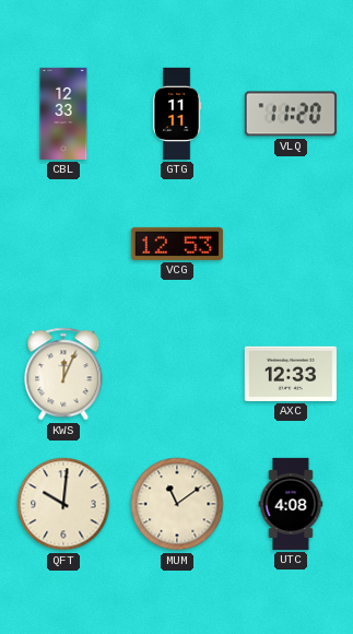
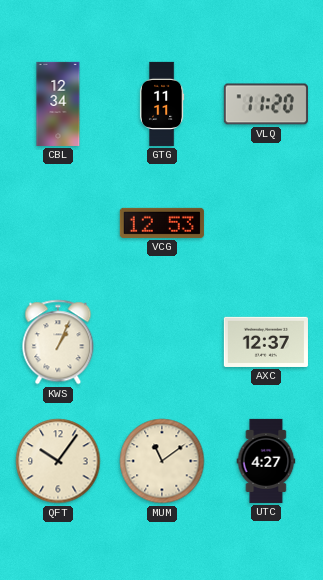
CBL: 12:33 -> 12:34 (58, 104)
KWS: 12:04 -> 1:04 (58, 342)
AXC: 12:33 -> 12:37 (266, 342)
QFT: 10:01 -> 10:06 (58, 461)
UTC: 4:08 -> 4:27 (266, 461)
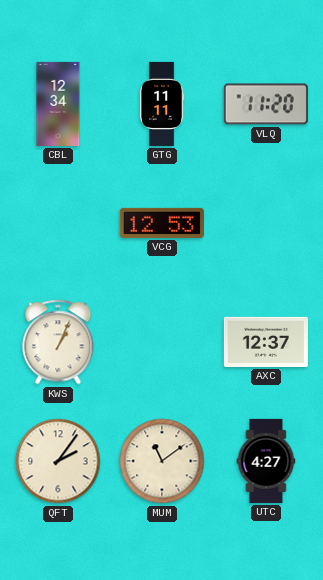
QFT: 10:06 -> 2:06 (58, 461)
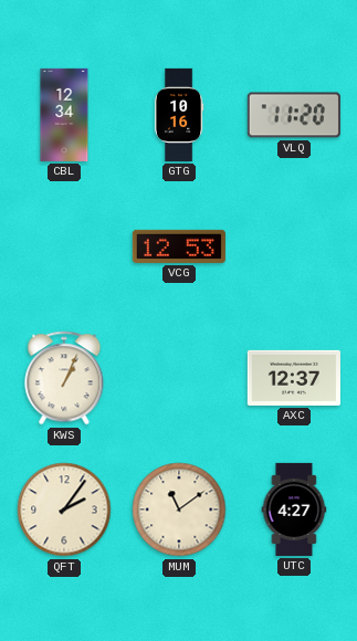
GTG: 11:11 -> 10:16 (179, 115)
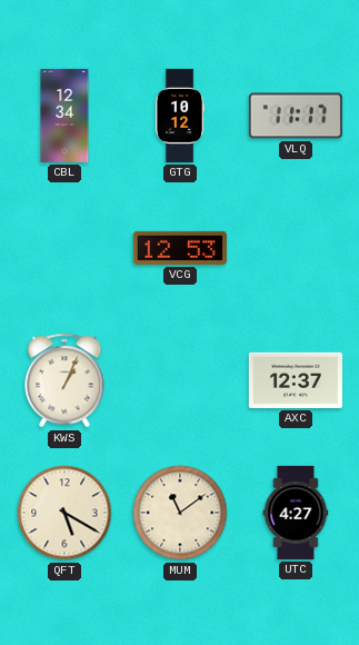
GTG: 10:16 -> 10:12 (180, 116)
VLQ: 11:20 -> 11:17 (296, 116)
QFT: 2:06 -> 5:20 (64, 513)
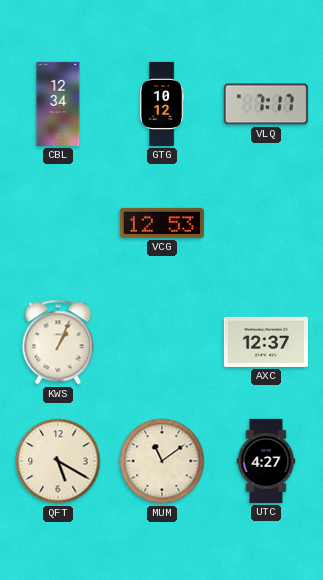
VLQ: 11:17 -> 7:17 (266, 104)
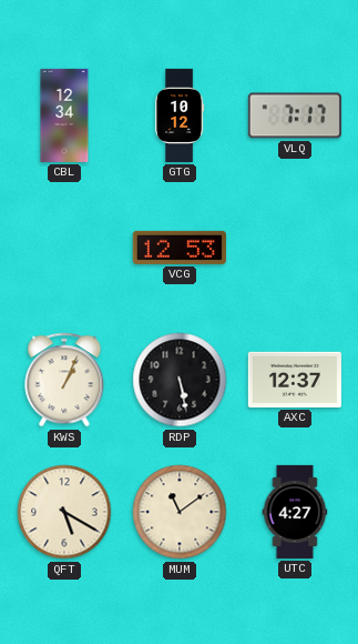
RDP: none -> 5:28 (180, 380)
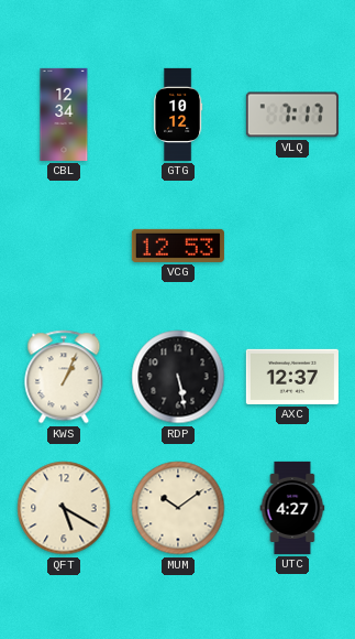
MUM: 11:09 -> 10:09 (178, 508)
